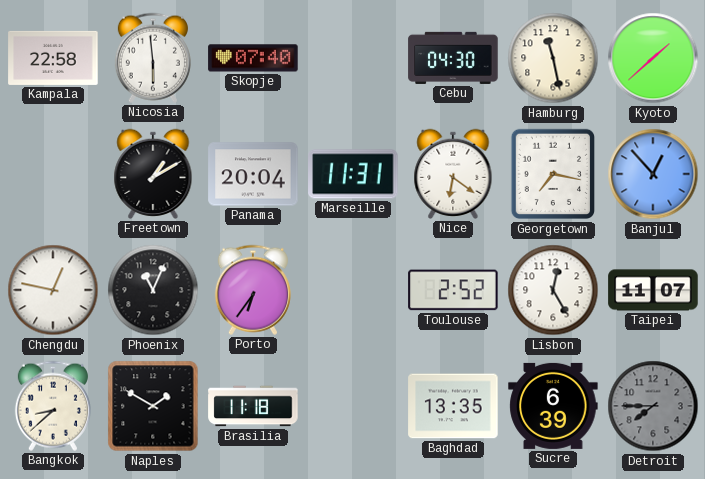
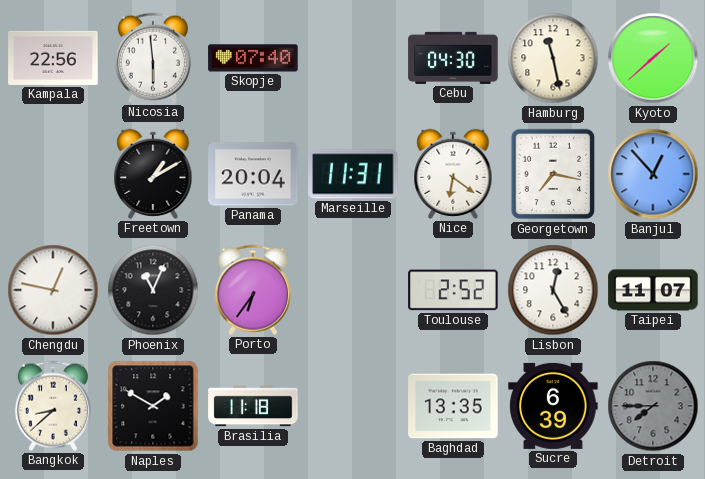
Kampala: 22:58 -> 22:56 (53, 58)
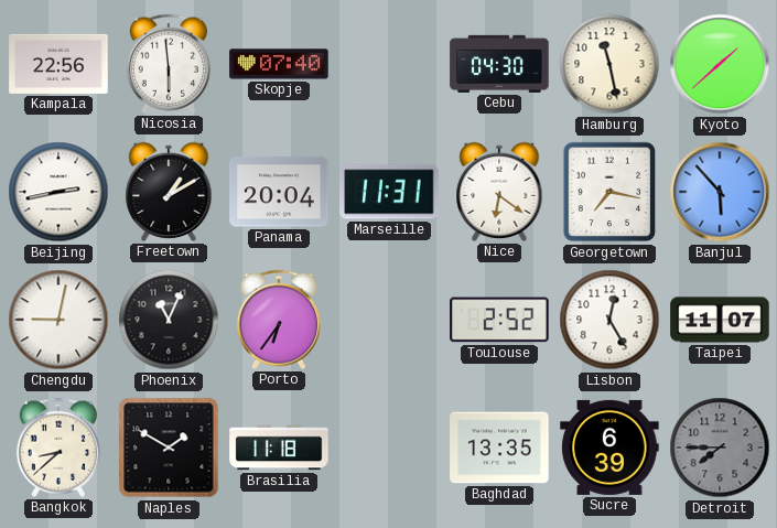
Beijing: none -> 2:43 (58, 192)
Banjul: 12:53 -> 5:53 (720, 192)
Chengdu: 12:47 -> 9:02 (58, 320)
